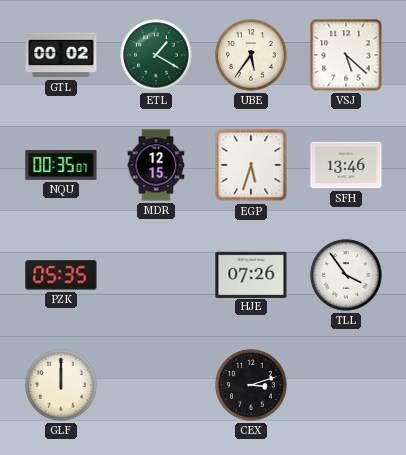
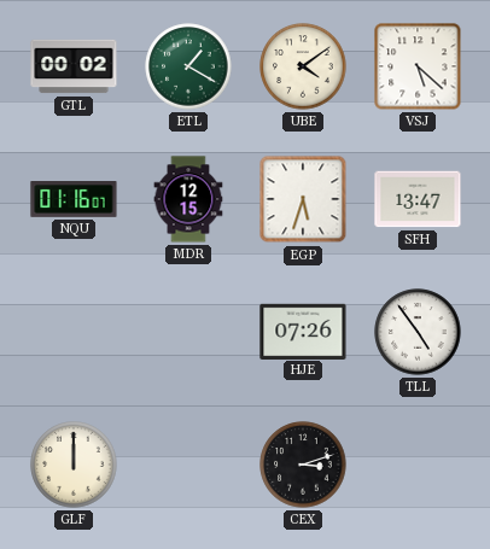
UBE: 5:36 -> 4:09 (303, 66)
NQU: 00:35 -> 01:16 (74, 200)
SFH: 13:46 -> 13:47 (418, 199)
PZK: 05:35 -> none (61, 275)
TLL: 3:54 -> 4:54 (418, 332)
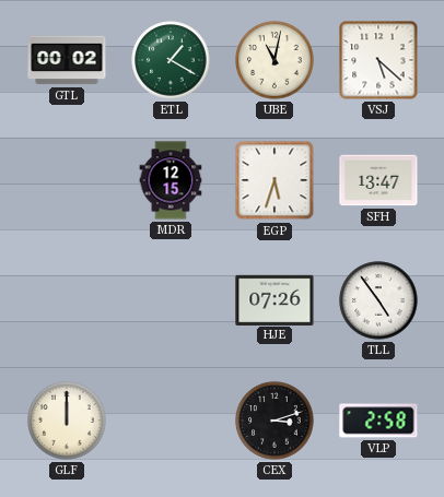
UBE: 4:09 -> 11:02 (274, 60)
NQU: 01:16 -> none (74, 200)
VLP: none -> 2:58 (378, 421)
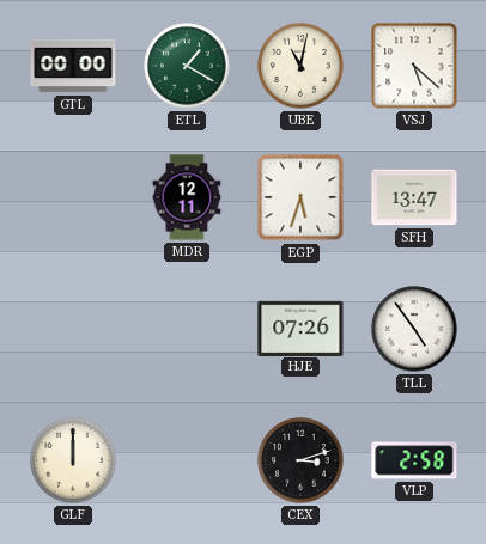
GTL: 00:02 -> 00:00 (73, 66)
MDR: 12:15 -> 12:11 (187, 197)
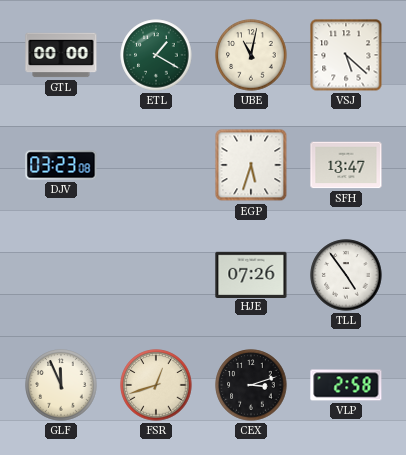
DJV: none -> 03:23 (61, 165)
MDR: 12:11 -> none (187, 197)
GLF: 12:00 -> 11:56 (61, 385)
FSR: none -> 12:42 (156, 385)
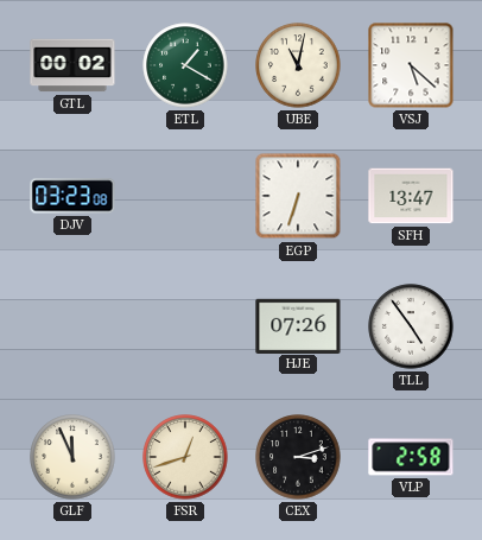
GTL: 00:00 -> 00:02 (72, 65)
EGP: 5:33 -> 6:33 (298, 196)
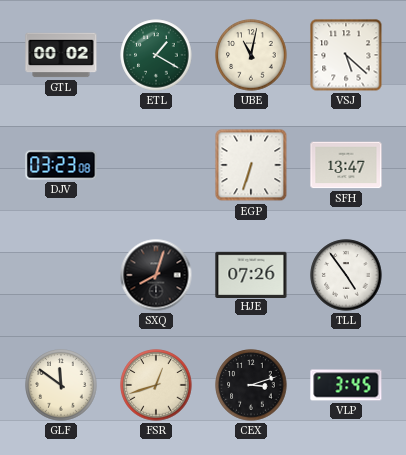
SXQ: none -> 8:03 (156, 275)
GLF: 11:56 -> 11:51 (61, 385)
VLP: 2:58 -> 3:45 (346, 385)
